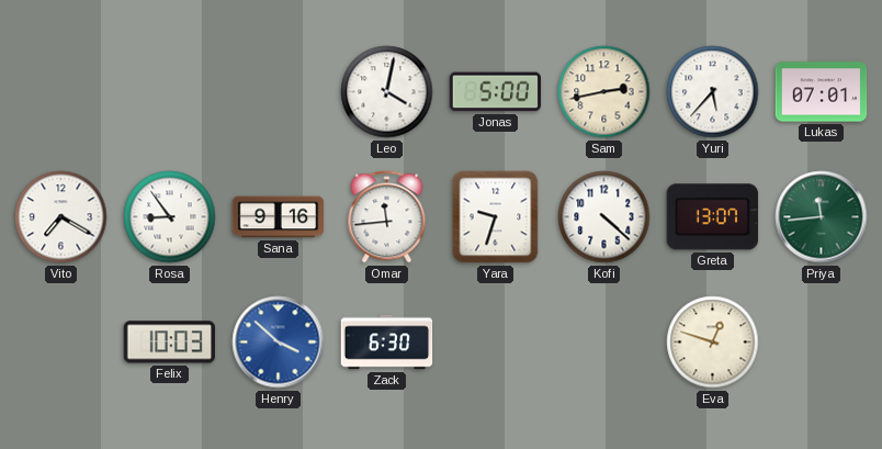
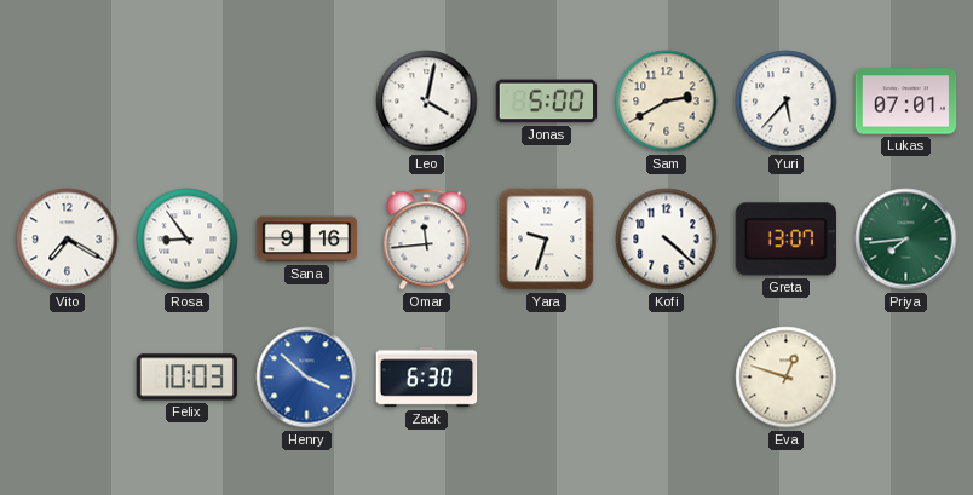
Sam: 2:43 -> 2:40 (667, 102)
Priya: 11:44 -> 7:44 (906, 240)
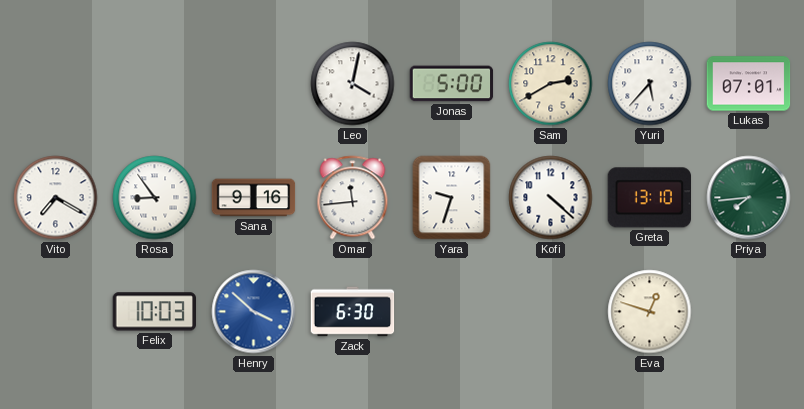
Greta: 13:07 -> 13:10 (649, 198)
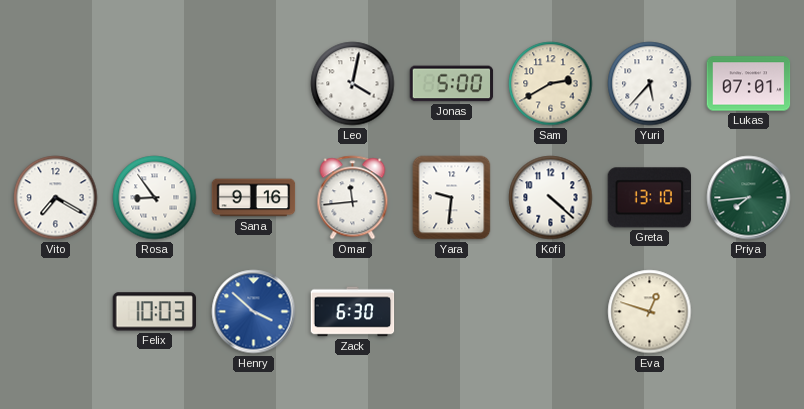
Yara: 9:33 -> 9:31 (452, 198)
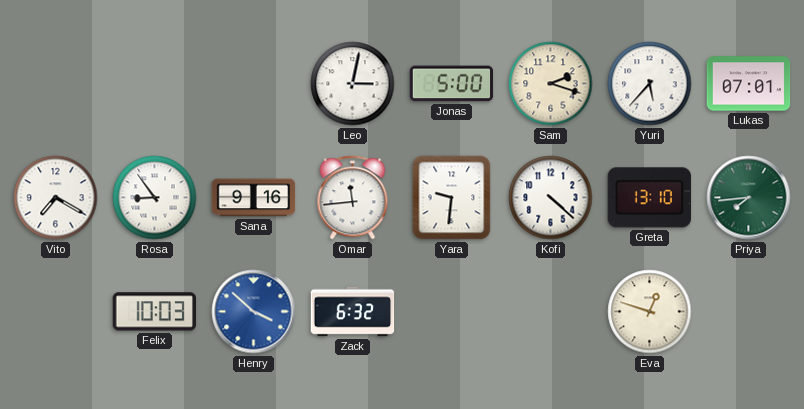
Leo: 4:02 -> 3:02 (353, 84)
Sam: 2:40 -> 2:18 (551, 84)
Zack: 6:30 -> 6:32 (353, 312)
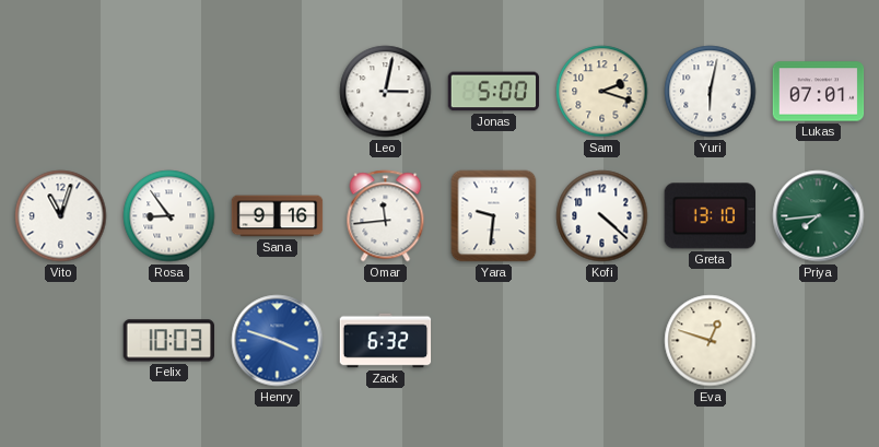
Yuri: 5:37 -> 6:02 (711, 92)
Vito: 7:20 -> 11:03 (61, 216)
Henry: 3:52 -> 3:48 (278, 341)
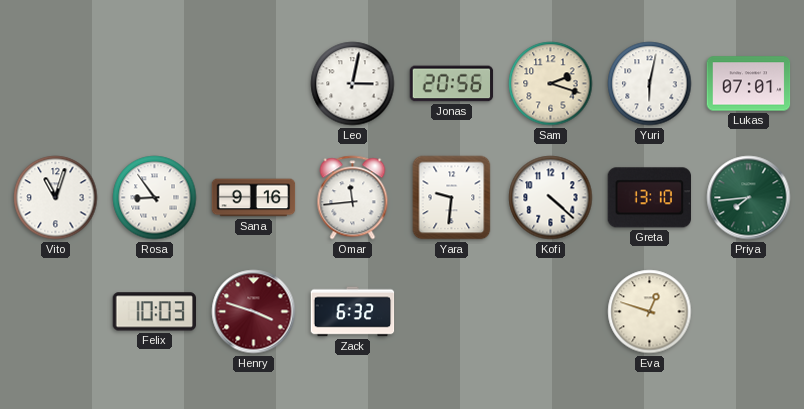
Jonas: 5:00 -> 20:56 (452, 84)
Henry dial: blue -> burgundy (254, 312)
